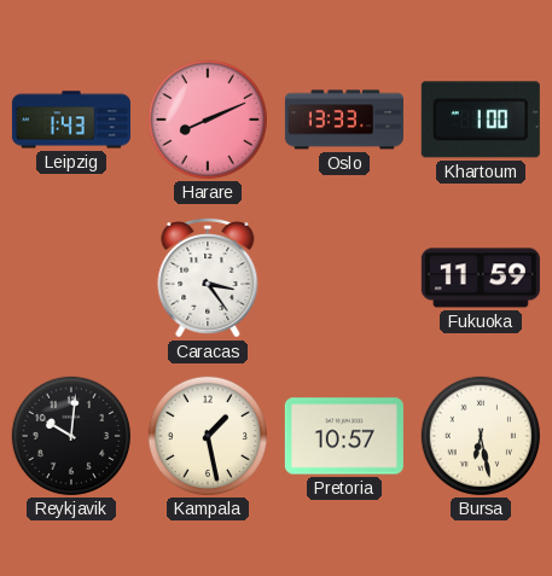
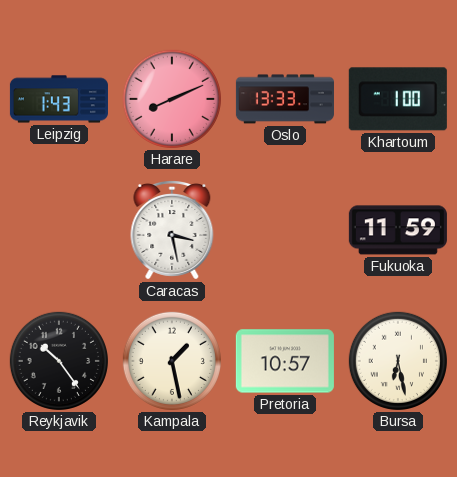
Caracas: 3:24 -> 3:28 (172, 230)
Reykjavik: 10:01 -> 10:24 (59, 361)
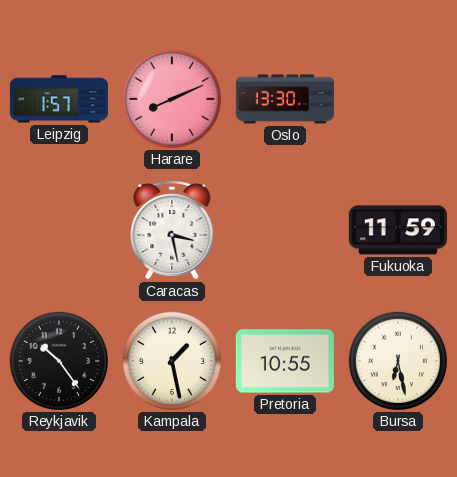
Leipzig: 1:43 -> 1:57 (59, 99)
Oslo: 13:33 -> 13:30 (285, 99)
Khartoum: 1:00 -> none (398, 99)
Pretoria: 10:57 -> 10:55 (285, 361)
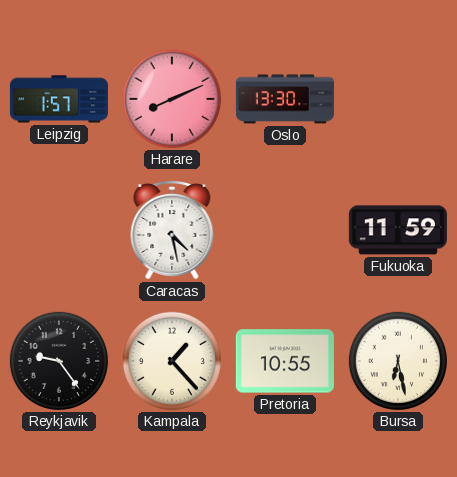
Caracas: 3:28 -> 4:28 (172, 230)
Reykjavik: 10:24 -> 9:24 (59, 361)
Kampala: 1:28 -> 1:23 (172, 361)
